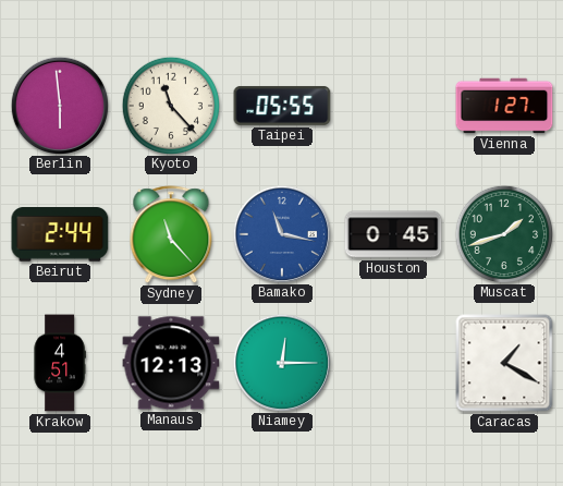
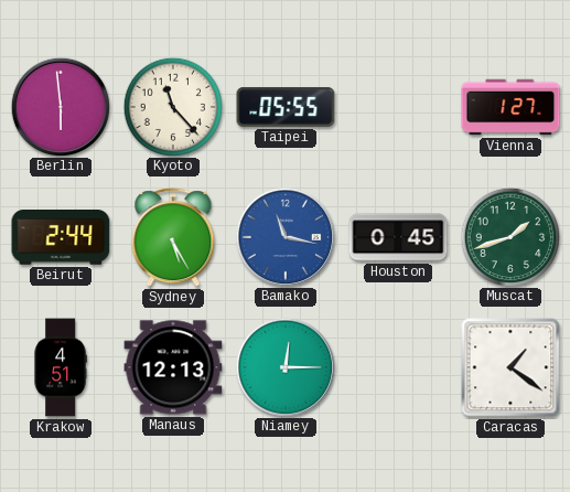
Sydney: 11:23 -> 5:25 (173, 238)
Caracas: 1:20 -> 1:21 (510, 367)
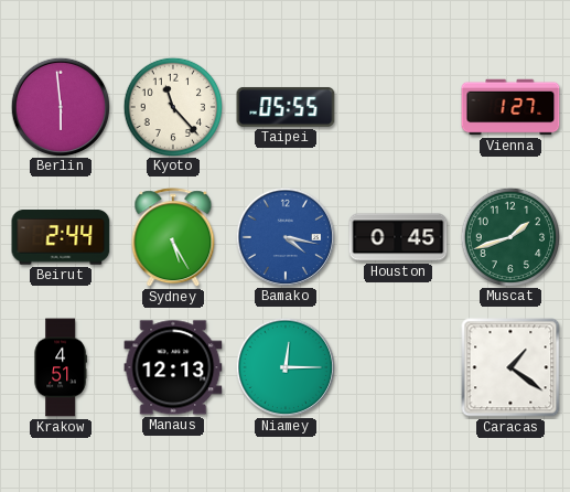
Bamako: 11:17 -> 4:17 (284, 236)
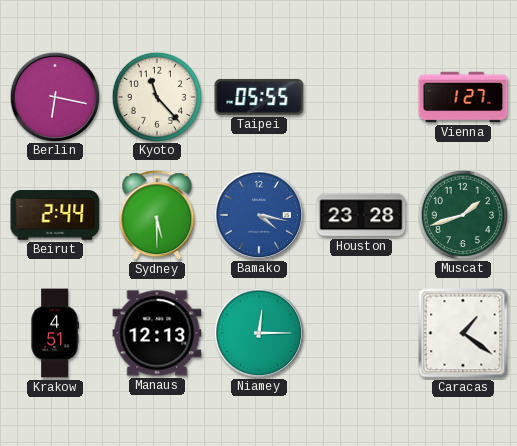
Berlin: 5:59 -> 6:17 (54, 96)
Sydney: 5:25 -> 5:30 (157, 216)
Houston: 0:45 -> 23:28 (361, 215)
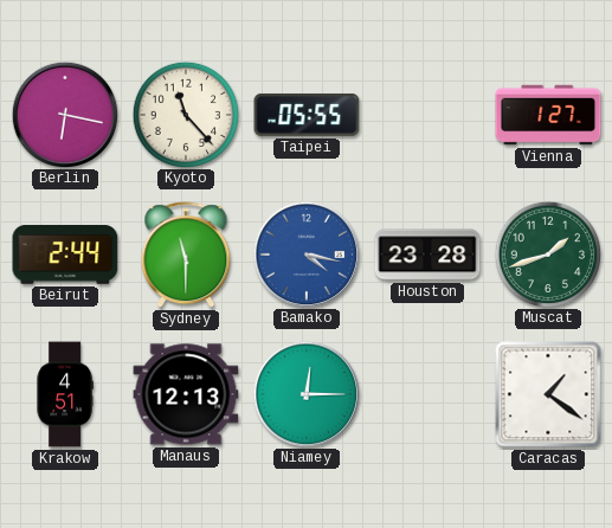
Sydney: 5:30 -> 11:30 (186, 256)
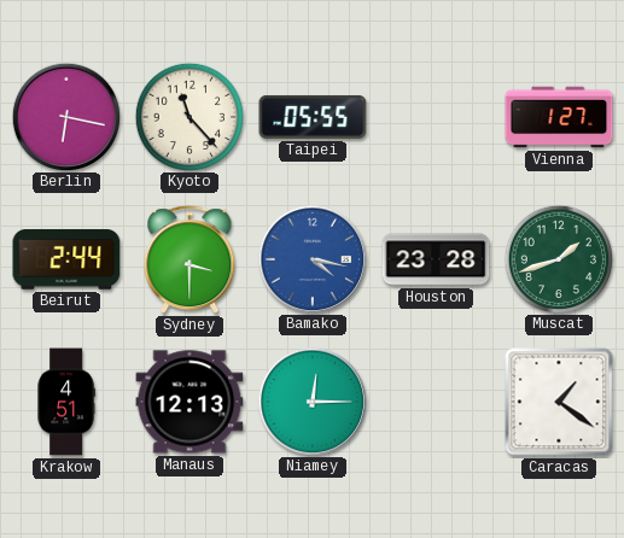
Sydney: 11:30 -> 3:30 (189, 261)
